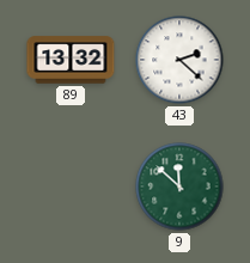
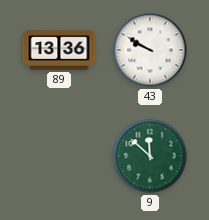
89: 13:32 -> 13:36 (59, 50)
43: 2:22 -> 9:50 (150, 50)
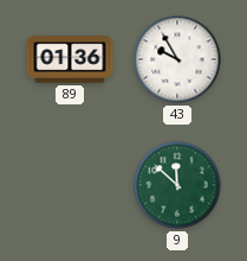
89: 13:36 -> 01:36 (70, 59)
43: 9:50 -> 9:55 (177, 59)
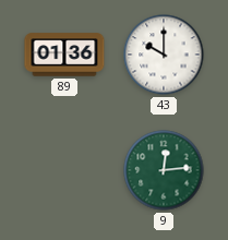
43: 9:55 -> 10:00 (164, 55)
9: 11:52 -> 12:14 (164, 170)
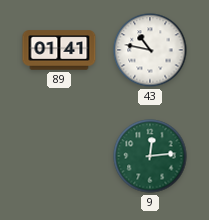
89: 01:36 -> 01:41 (59, 50)
43: 10:00 -> 10:47 (150, 50)
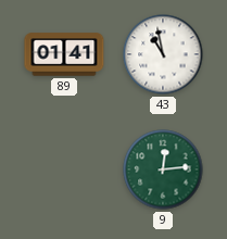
43: 10:47 -> 10:58 (163, 54)
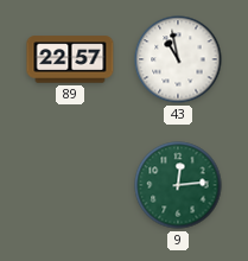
89: 01:41 -> 22:57 (70, 59)
